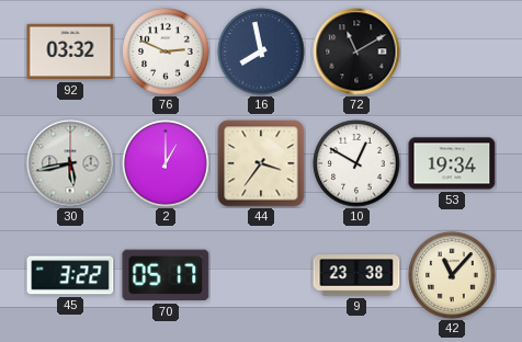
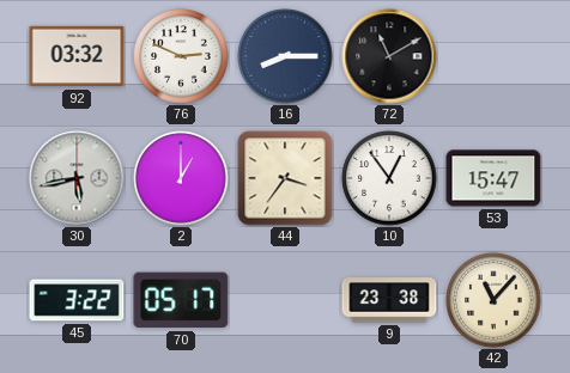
16: 7:58 -> 8:15 (285, 56)
10: 12:50 -> 12:54 (389, 178)
53: 19:34 -> 15:47 (493, 178)
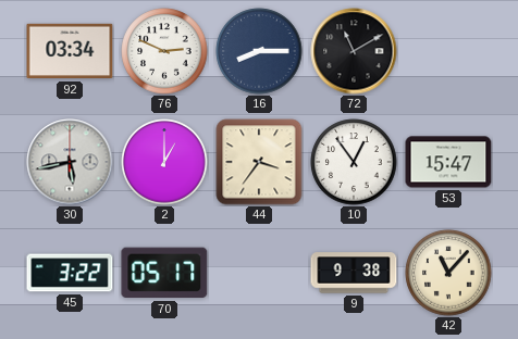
92: 03:32 -> 03:34 (70, 51)
9: 23:38 -> 9:38 (354, 273)
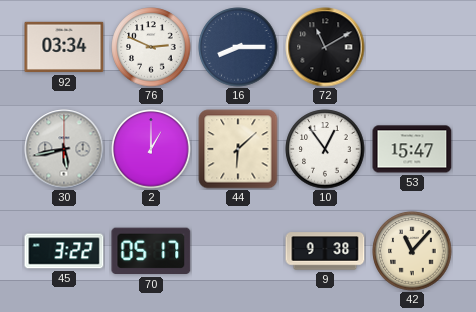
44: 3:36 -> 6:08 (238, 149)
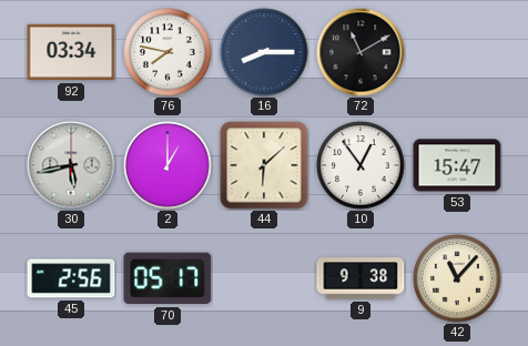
76: 2:49 -> 7:47 (167, 52)
45: 3:22 -> 2:56 (71, 278)
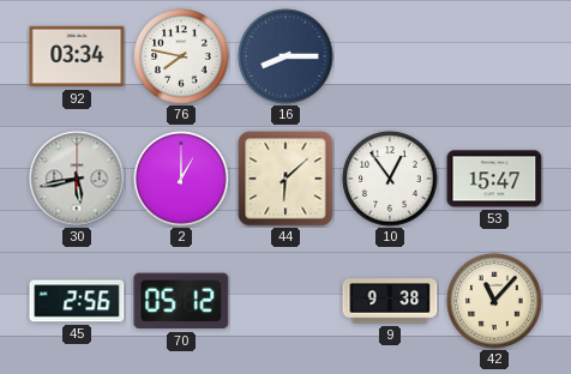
72: 11:10 -> none (361, 52)
70: 05:17 -> 05:12 (181, 301)
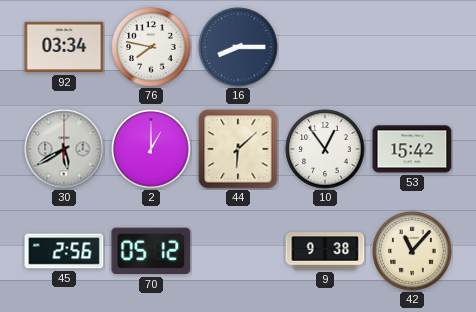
30: 5:43 -> 5:40 (64, 149)
53: 15:47 -> 15:42 (412, 149)
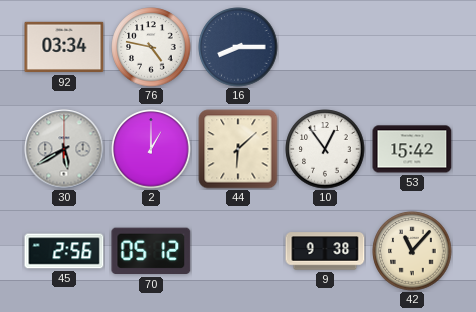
76: 7:47 -> 4:47 (151, 47)
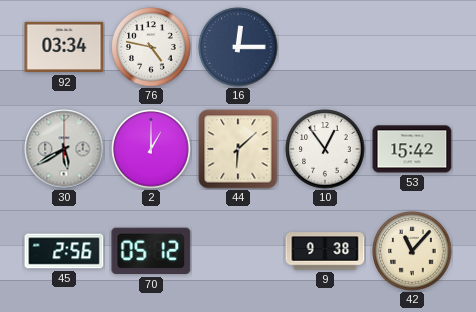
16: 8:15 -> 12:15 (238, 47)
